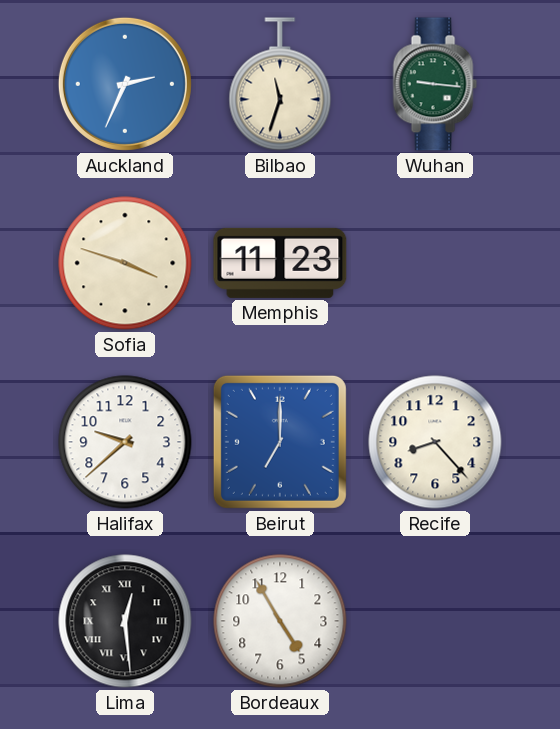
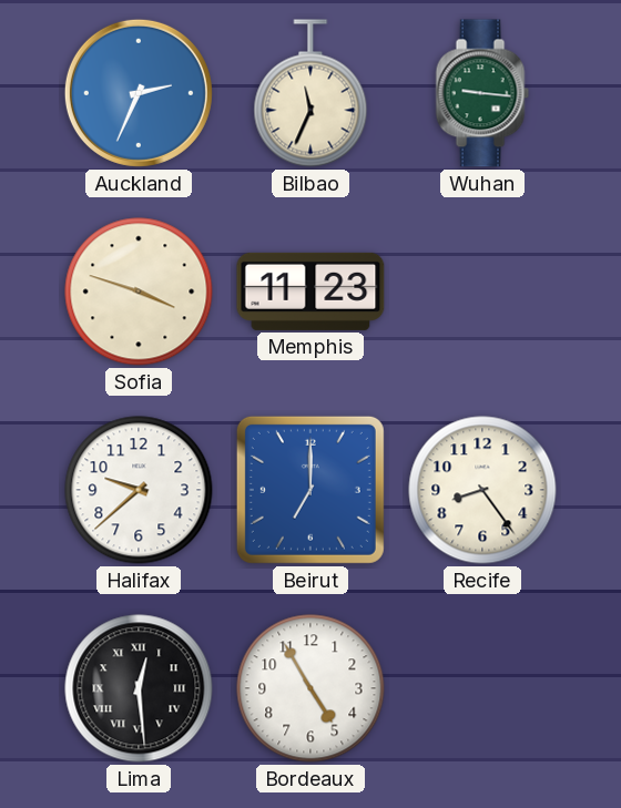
Bilbao: 11:33 -> 11:34 (310, 93)
Recife: 8:23 -> 8:24 (482, 490)
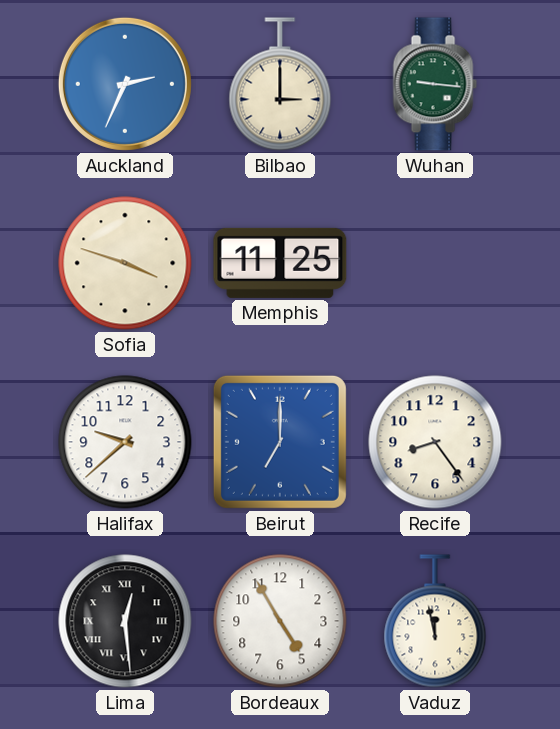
Bilbao: 11:34 -> 3:00 (280, 84)
Memphis: 11:23 -> 11:25 (280, 263)
Vaduz: none -> 11:58 (435, 621)
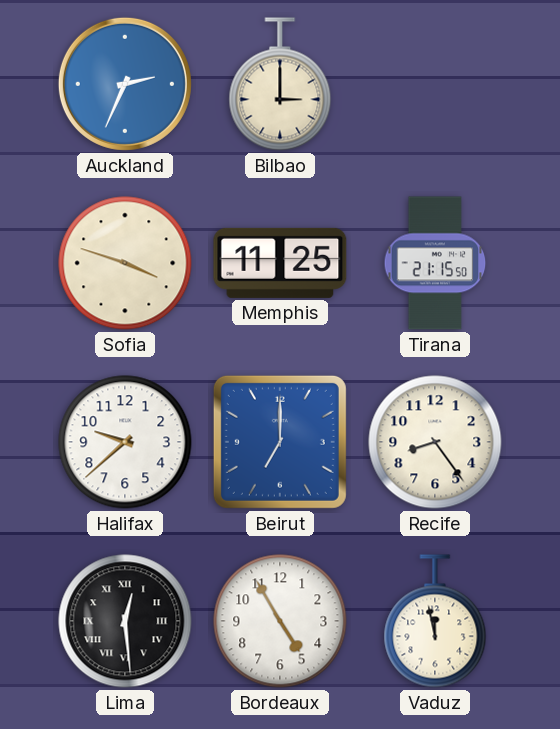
Wuhan: 9:16 -> none (435, 84)
Tirana: none -> 21:15 (435, 263)
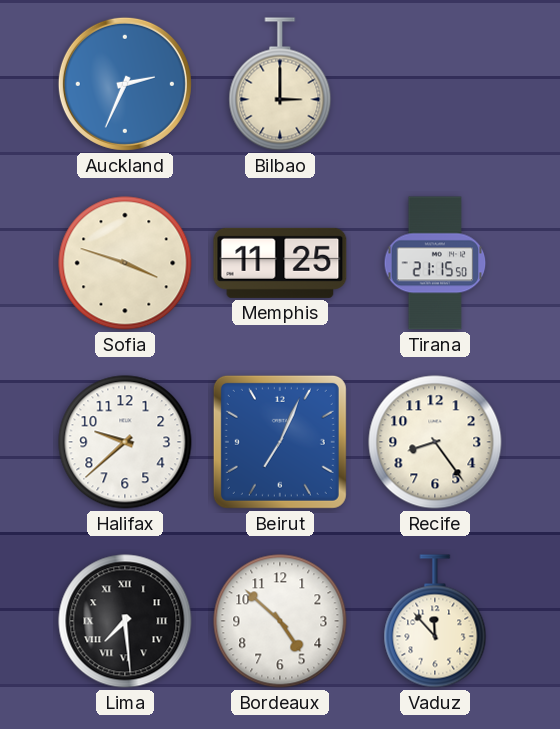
Beirut: 7:00 -> 7:04 (280, 442)
Lima: 12:29 -> 7:29 (125, 621)
Bordeaux: 4:55 -> 4:52 (280, 621)
Vaduz: 11:58 -> 11:53 (435, 621)
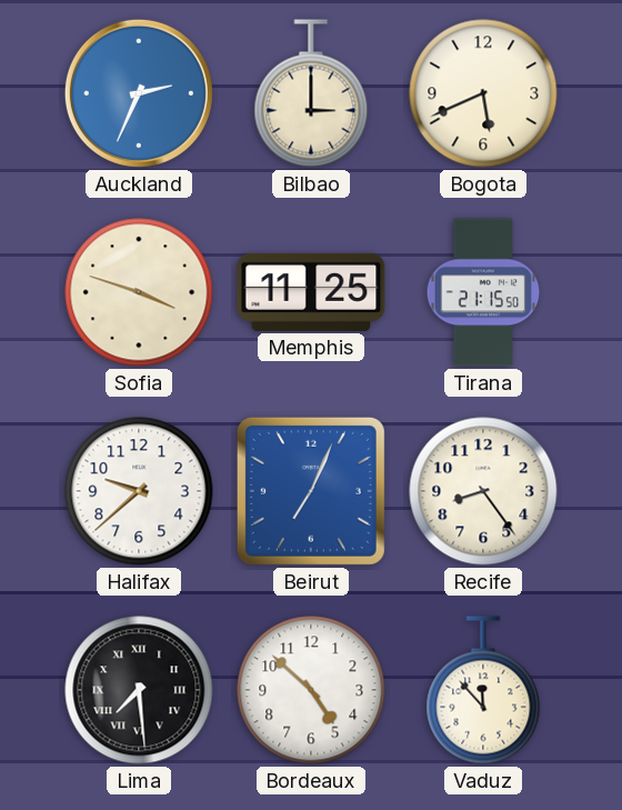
Bogota: none -> 5:41 (483, 93)
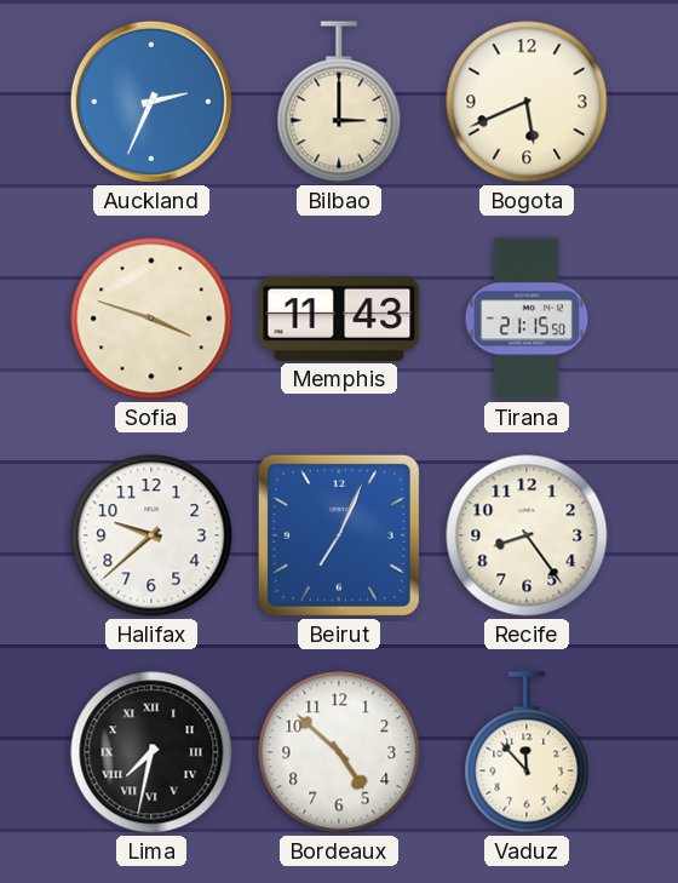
Memphis: 11:25 -> 11:43 (339, 319)
Lima: 7:29 -> 7:32 (151, 752)
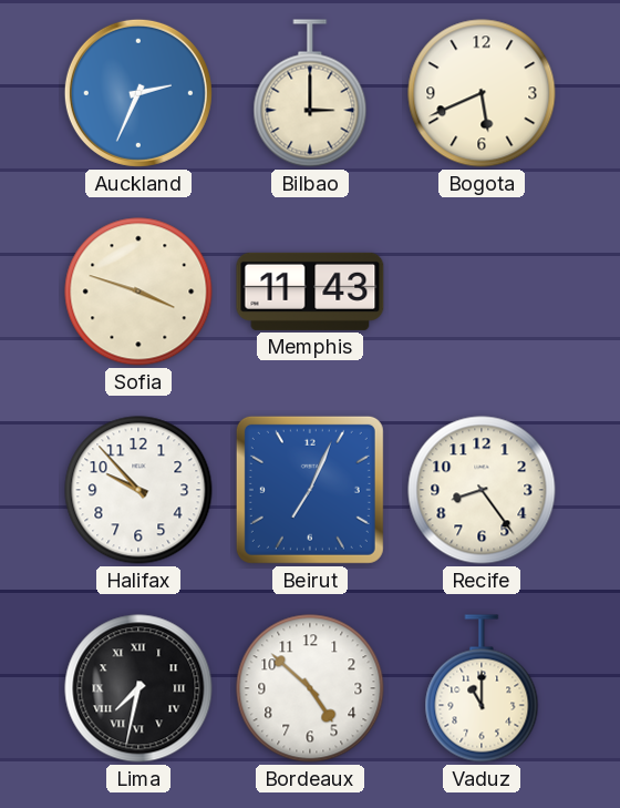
Tirana: 21:15 -> none (527, 319)
Halifax: 9:38 -> 9:53 (138, 490)
Vaduz: 11:53 -> 11:00 (482, 688)
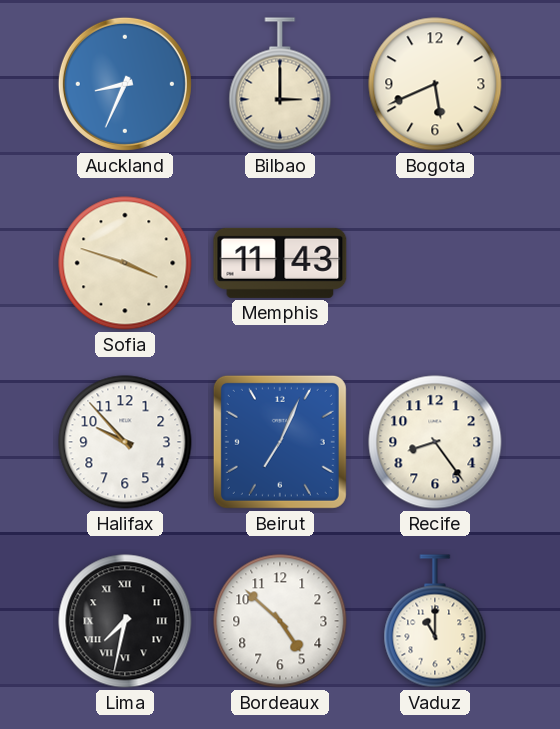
Auckland: 2:34 -> 8:34 (125, 84)
